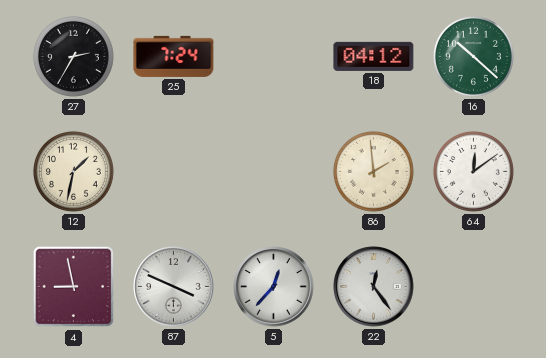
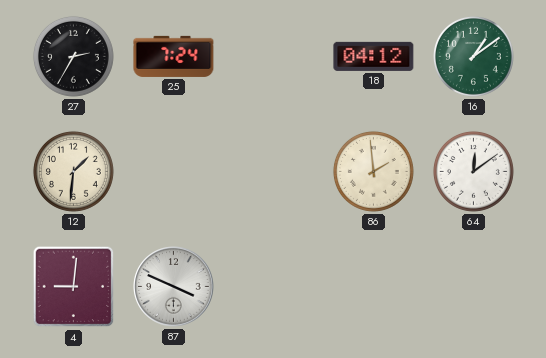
16: 10:22 -> 1:09 (473, 56)
12: 1:32 -> 1:31 (73, 171)
4: 8:58 -> 9:01 (74, 287)
5: 12:37 -> none (274, 287)
22: 12:24 -> none (374, 287)
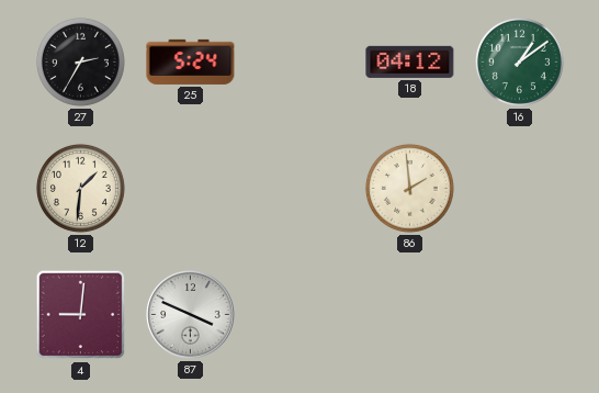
25: 7:24 -> 5:24 (191, 61)
64: 12:09 -> none (473, 171)
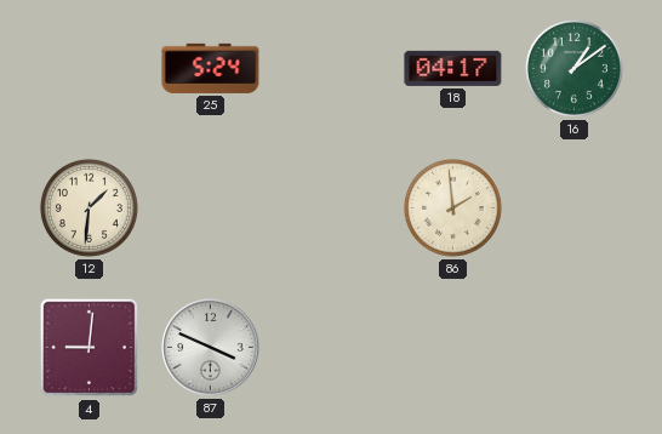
27: 2:35 -> none (80, 61)
18: 04:12 -> 04:17 (453, 68)
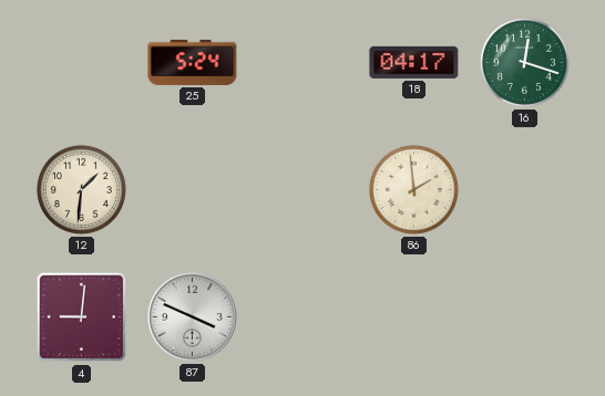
16: 1:09 -> 12:18 (524, 62)
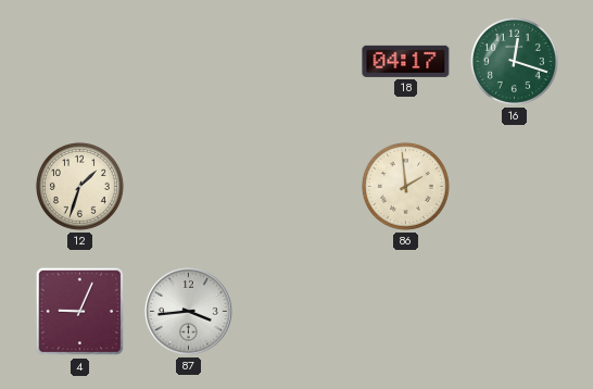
25: 5:24 -> none (193, 62)
12: 1:31 -> 1:33 (79, 186)
4: 9:01 -> 9:04 (80, 312)
87: 3:49 -> 3:44 (189, 312)
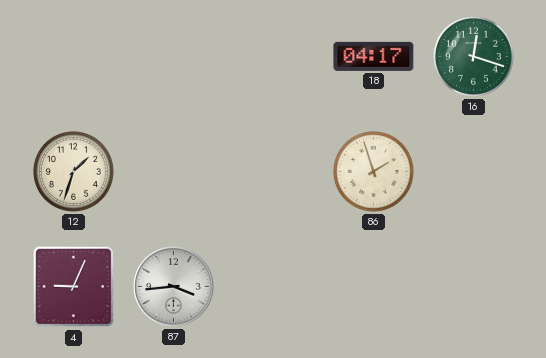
86: 1:59 -> 1:57 (373, 171)
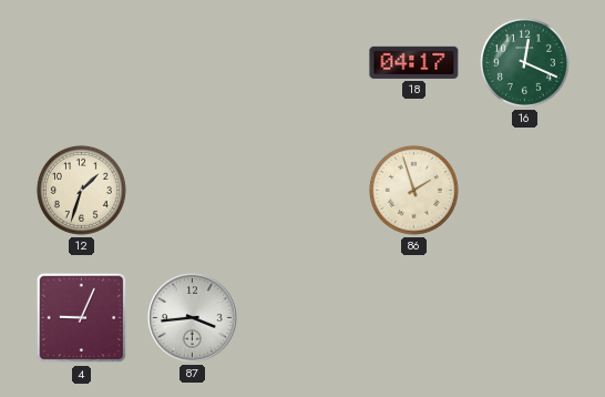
16: 12:18 -> 12:19 (524, 62)
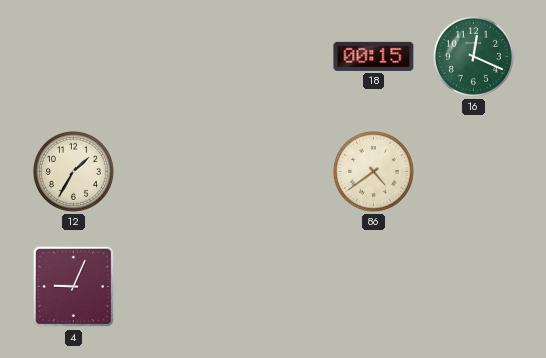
18: 04:17 -> 00:15 (374, 56)
12: 1:33 -> 1:35 (73, 171)
86: 1:57 -> 4:39 (373, 171)
87: 3:44 -> none (193, 318)
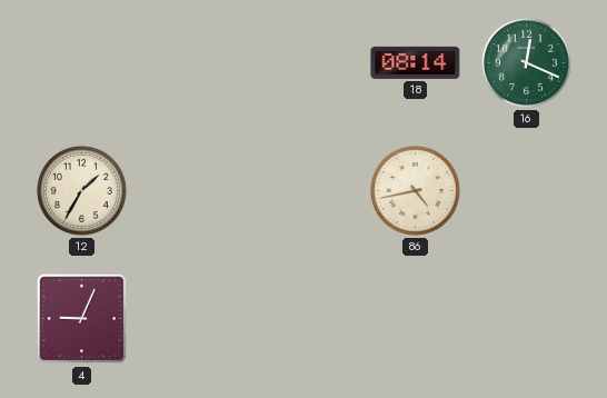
18: 00:15 -> 08:14 (416, 62)
86: 4:39 -> 4:43 (415, 190)
